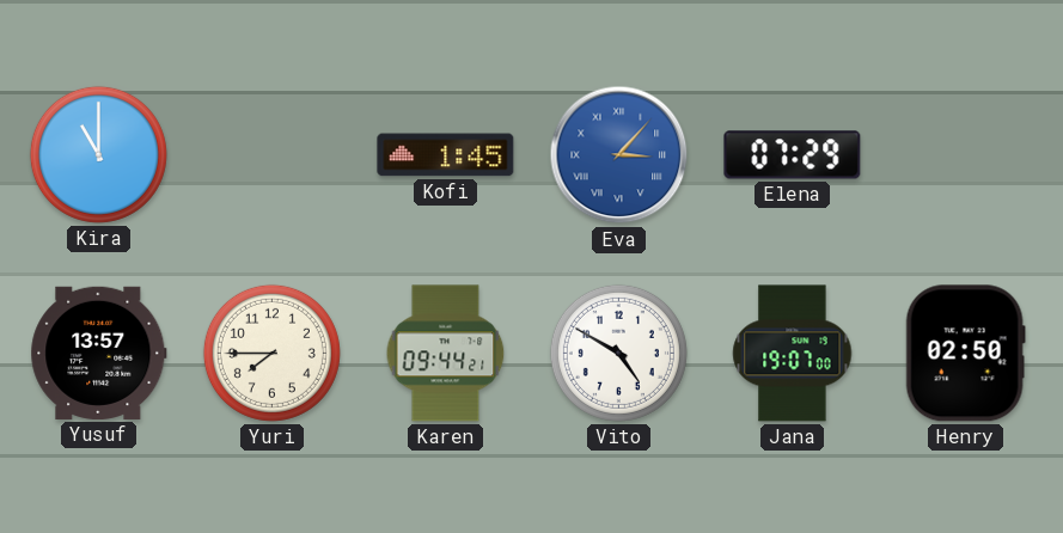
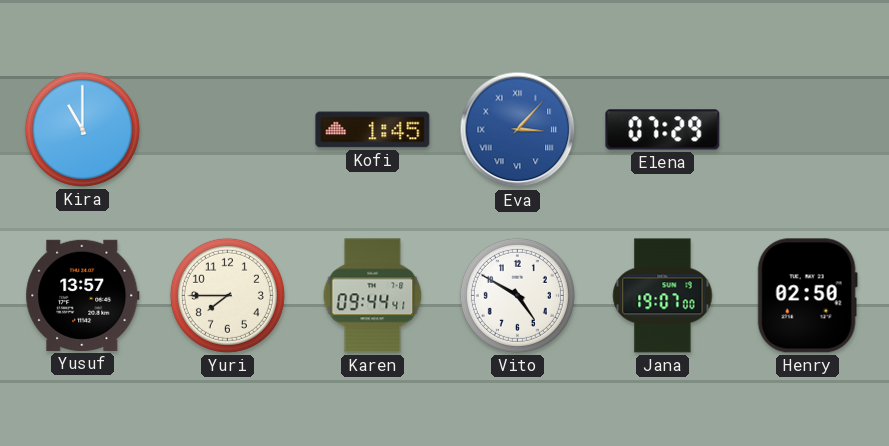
Karen: 09:44:21 -> 09:44:41 (373, 296)
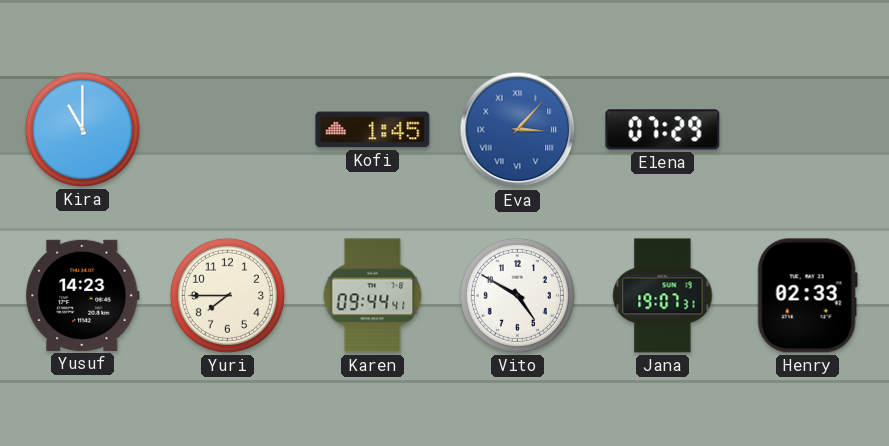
Yusuf: 13:57 -> 14:23 (83, 295)
Jana: 19:07:00 -> 19:07:31 (663, 296)
Henry: 02:50 -> 02:33 (807, 296)
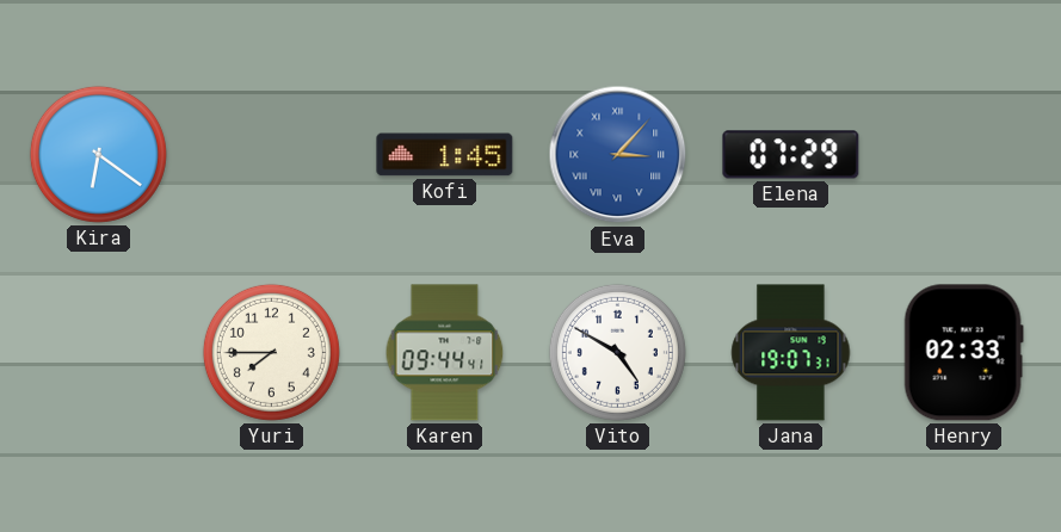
Kira: 11:00 -> 6:21 (98, 154)
Yusuf: 14:23 -> none (83, 295)
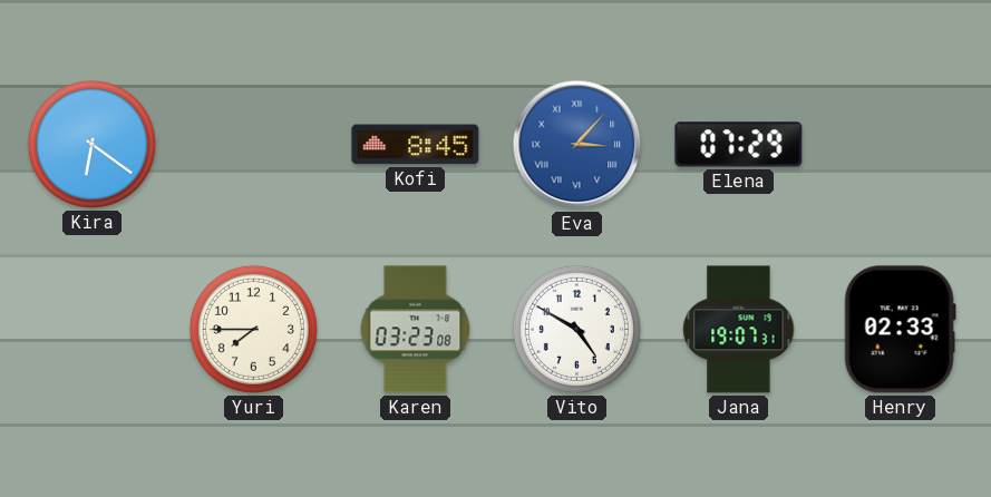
Kofi: 1:45 -> 8:45 (416, 145)
Karen: 09:44 -> 03:23 (416, 330)
